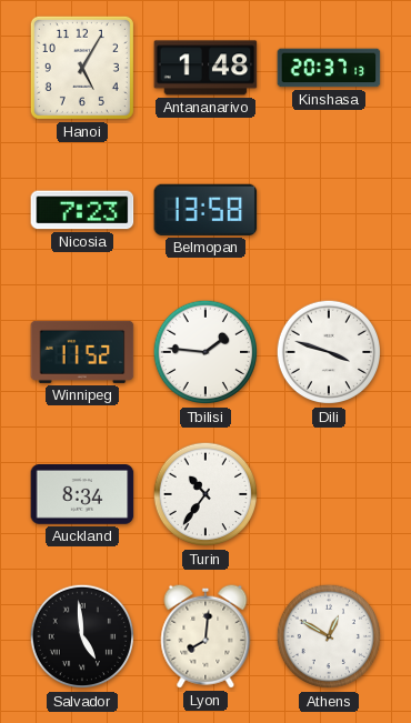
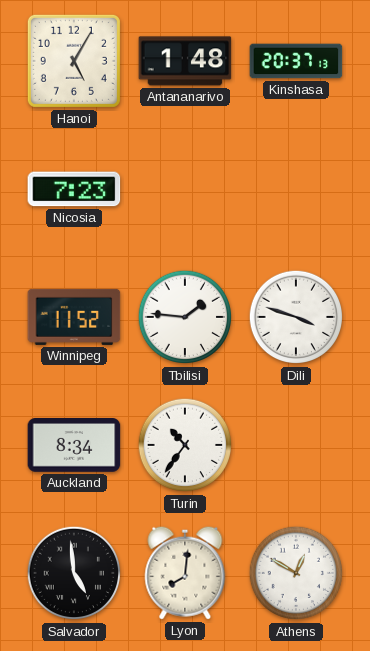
Belmopan: 13:58 -> none (205, 210)
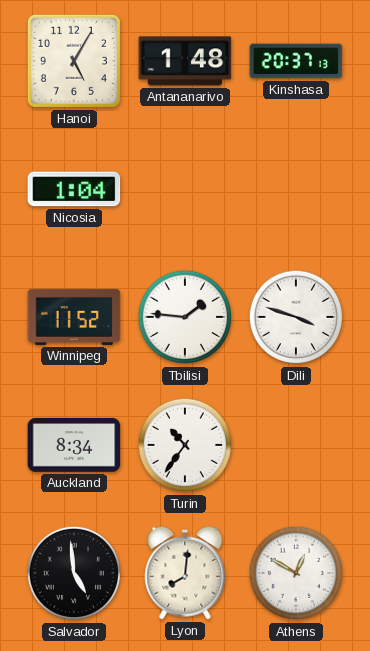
Nicosia: 7:23 -> 1:04 (74, 189)
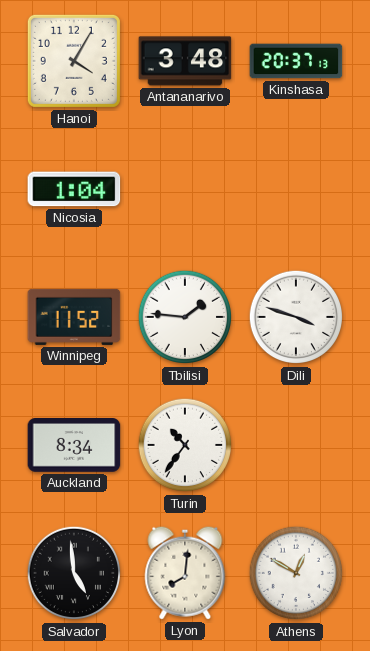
Hanoi: 5:05 -> 4:05 (74, 61)
Antananarivo: 1:48 -> 3:48 (185, 61)
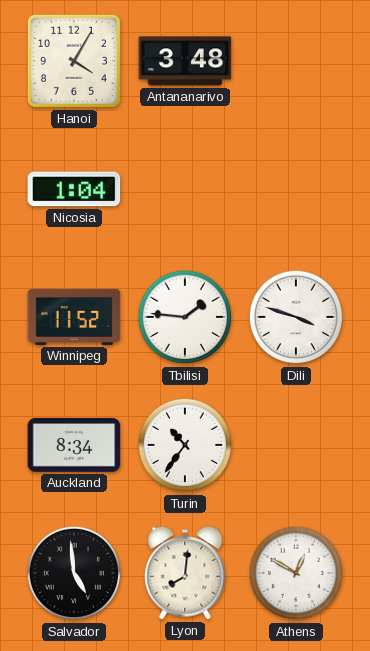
Kinshasa: 20:37 -> none (296, 61)
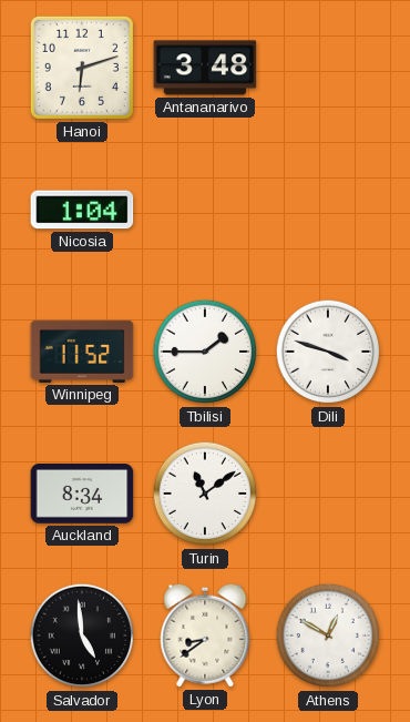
Hanoi: 4:05 -> 6:12 (82, 68)
Tbilisi: 1:46 -> 1:45 (205, 352)
Turin: 10:36 -> 11:09 (205, 494)
Lyon: 8:01 -> 8:39 (205, 635)
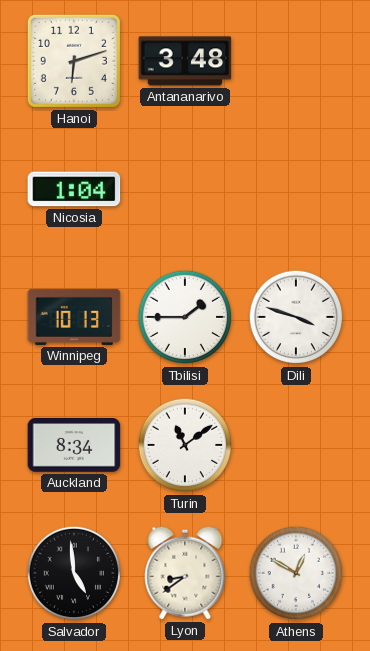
Winnipeg: 11:52 -> 10:13 (74, 317)
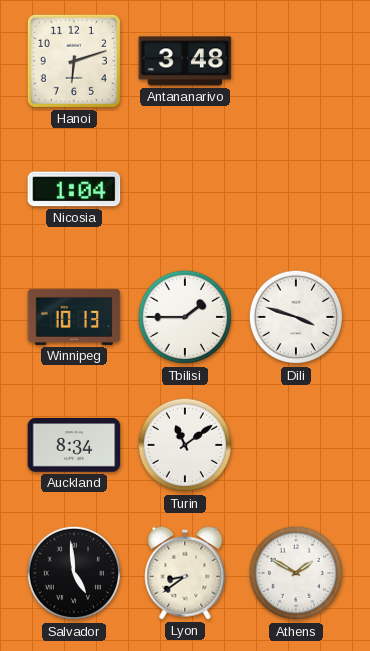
Athens: 12:50 -> 1:50 (296, 573)
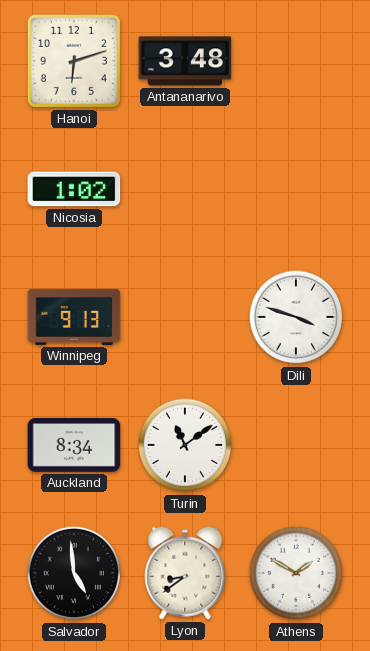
Nicosia: 1:04 -> 1:02 (74, 189)
Winnipeg: 10:13 -> 9:13 (74, 317)
Tbilisi: 1:45 -> none (185, 317)
